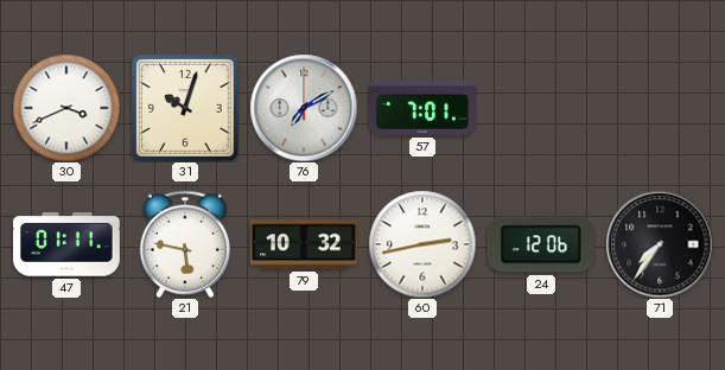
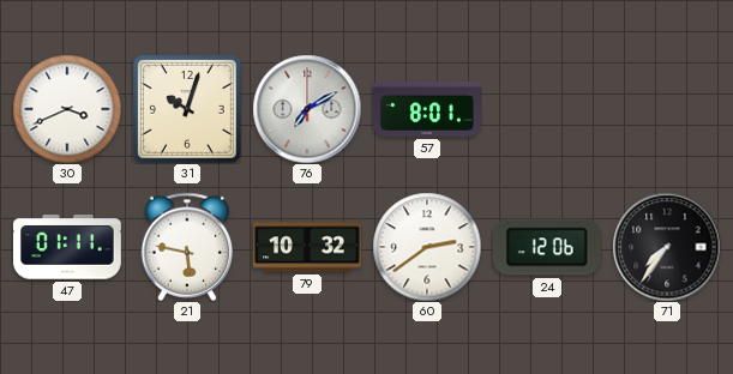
57: 7:01 -> 8:01 (428, 109)
60: 2:43 -> 2:39 (427, 247)
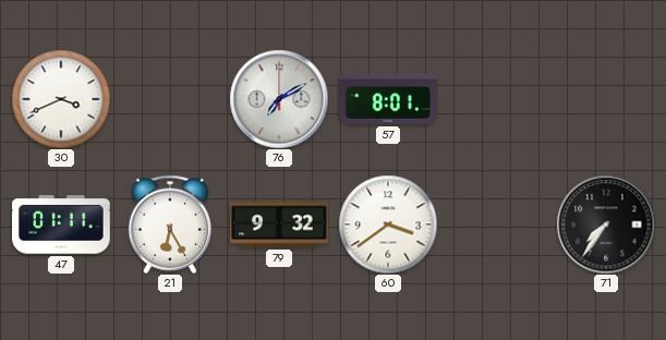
31: 10:03 -> none (187, 109)
21: 5:47 -> 6:25 (170, 224)
79: 10:32 -> 9:32 (279, 224)
60: 2:39 -> 3:39 (388, 224)
24: 12:06 -> none (547, 247)
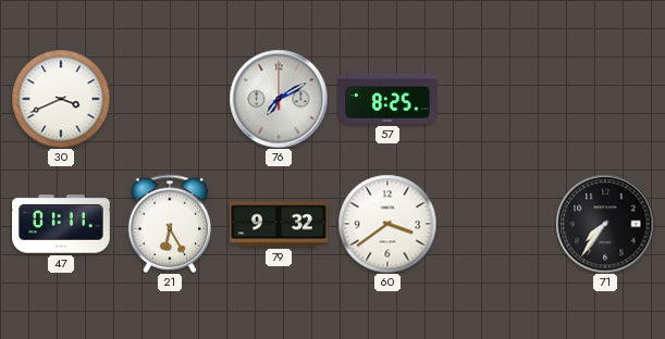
57: 8:01 -> 8:25 (389, 99)
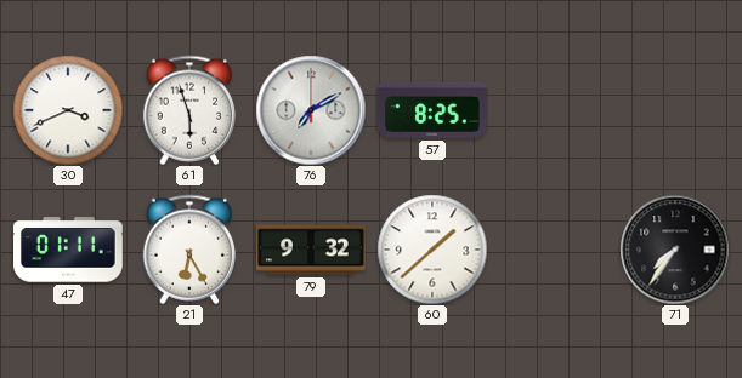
61: none -> 5:57 (189, 110)
60: 3:39 -> 1:38 (432, 250)
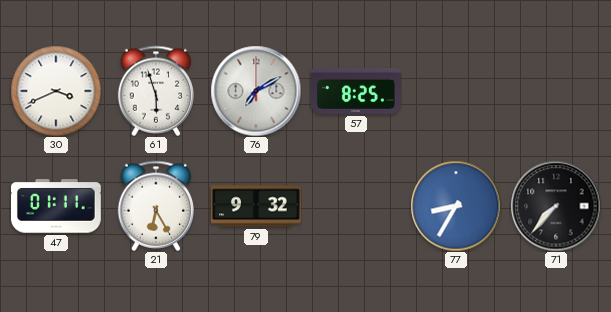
60: 1:38 -> none (432, 250)
77: none -> 8:35 (456, 206)
71: 7:36 -> 7:37 (556, 206)
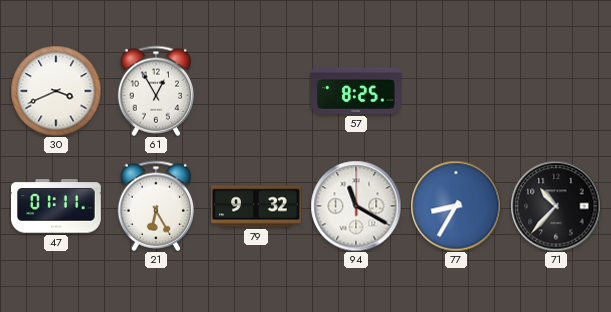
61: 5:57 -> 12:55 (156, 91)
76: 7:10 -> none (256, 91)
94: none -> 11:20 (356, 206)
71: 7:37 -> 10:37 (556, 206)
